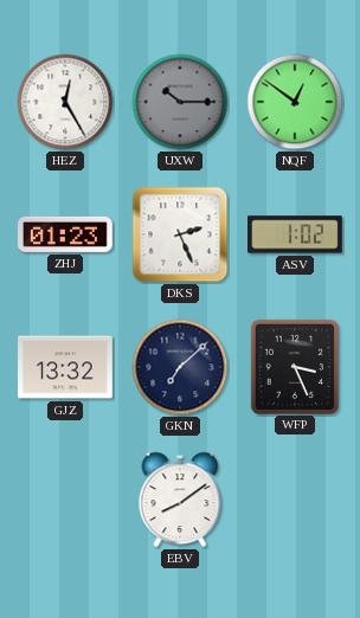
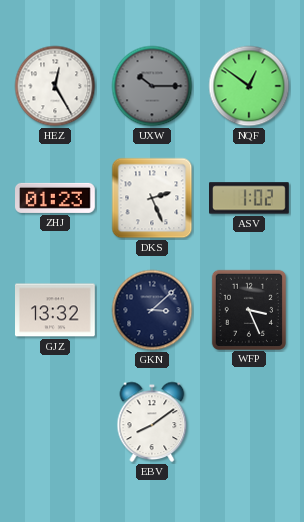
GKN: 7:08 -> 3:08 (152, 310)
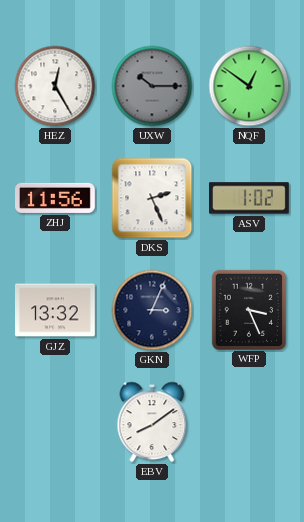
ZHJ: 01:23 -> 11:56 (56, 198)
GKN: 3:08 -> 3:04 (152, 310)
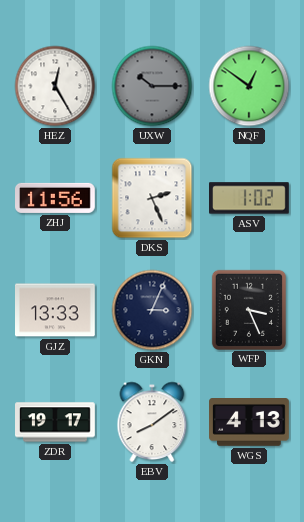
GJZ: 13:32 -> 13:33 (56, 310)
ZDR: none -> 19:17 (56, 422)
WGS: none -> 4:13 (250, 423)
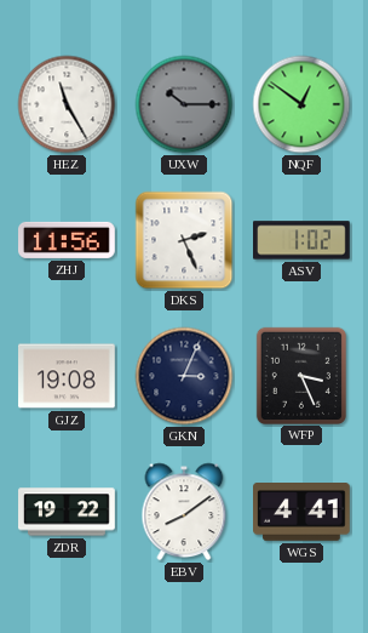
HEZ: 12:25 -> 11:25 (67, 104)
GJZ: 13:33 -> 19:08 (68, 376)
ZDR: 19:17 -> 19:22 (68, 512)
WGS: 4:13 -> 4:41 (303, 513)
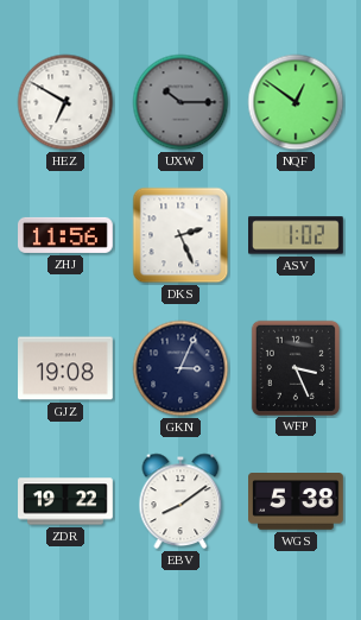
HEZ: 11:25 -> 6:50 (65, 102)
WGS: 4:41 -> 5:38 (297, 502)
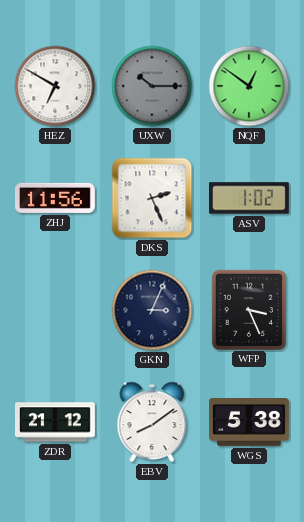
GJZ: 19:08 -> none (66, 368)
ZDR: 19:22 -> 21:12 (56, 422)
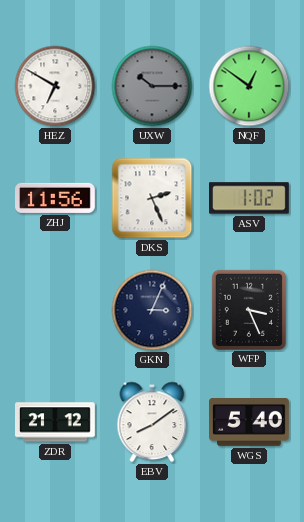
WGS: 5:38 -> 5:40 (250, 423)
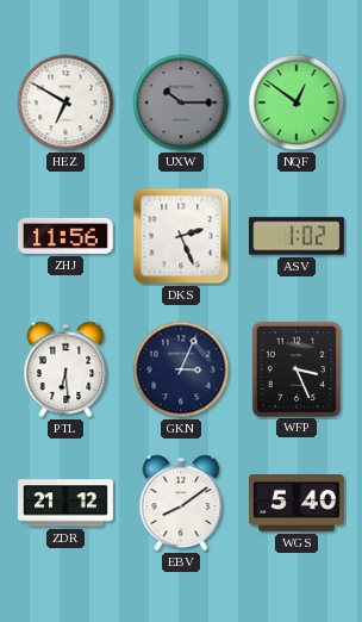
PTL: none -> 6:29 (65, 369)
